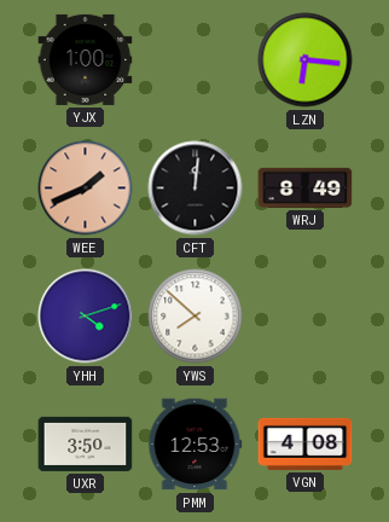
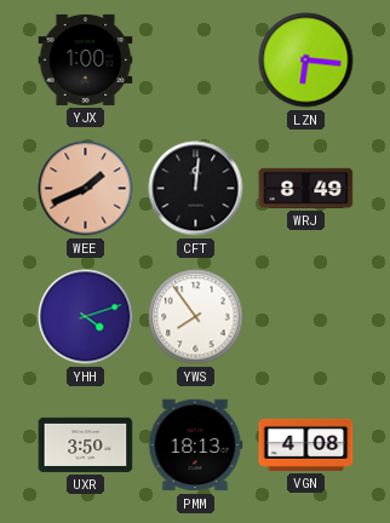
YWS: 7:52 -> 7:54 (196, 317)
PMM: 12:53 -> 18:13 (196, 446)
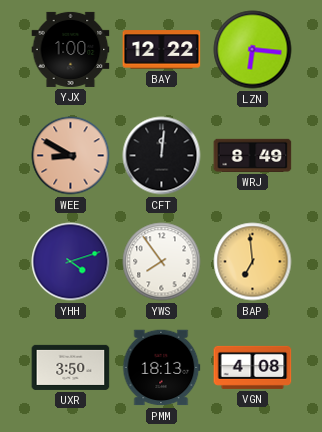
BAY: none -> 12:22 (162, 50)
WEE: 1:41 -> 8:50 (71, 156)
BAP: none -> 6:59 (253, 262)
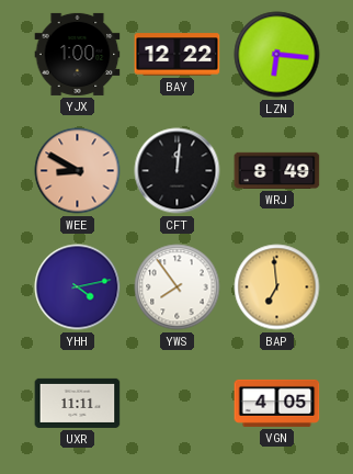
YHH: 4:12 -> 4:13 (78, 287)
UXR: 3:50 -> 11:11 (78, 403)
PMM: 18:13 -> none (162, 368)
VGN: 4:08 -> 4:05 (277, 403)
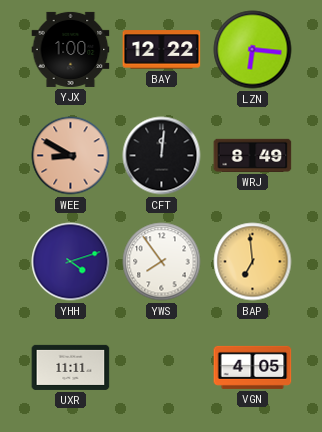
YHH: 4:13 -> 4:12 (71, 262)
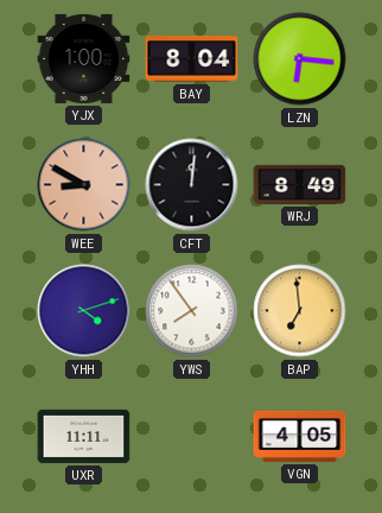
BAY: 12:22 -> 8:04 (192, 59)
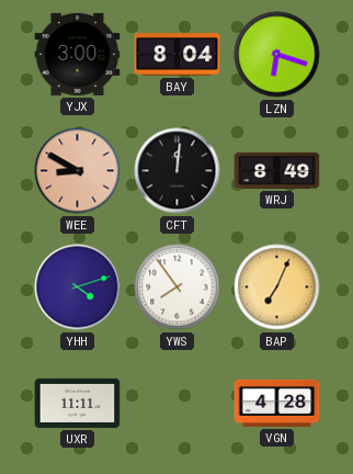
YJX: 1:00 -> 3:00 (78, 54)
LZN: 6:16 -> 6:18 (277, 55)
BAP: 6:59 -> 7:04 (277, 287)
VGN: 4:05 -> 4:28 (277, 403)
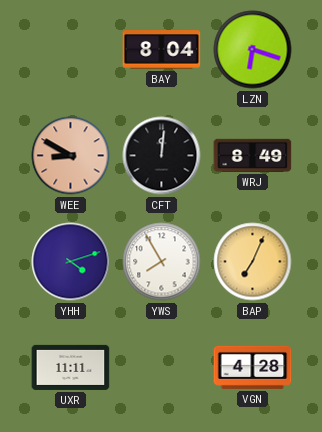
YJX: 3:00 -> none (78, 54)
YWS: 7:54 -> 7:55 (162, 262)
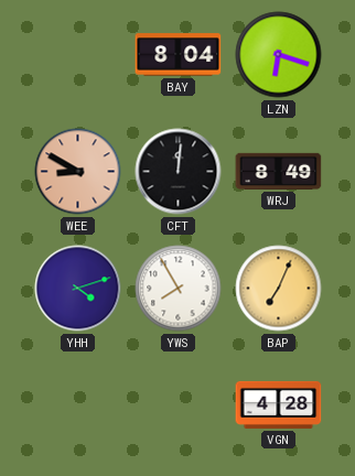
UXR: 11:11 -> none (71, 367)
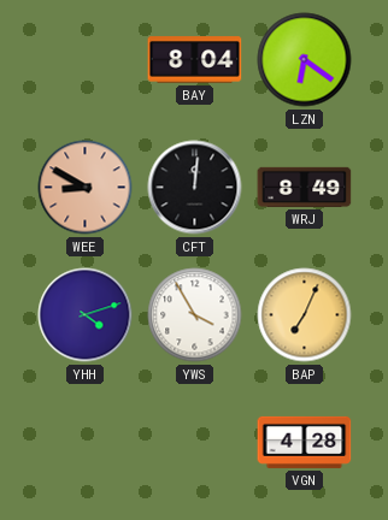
LZN: 6:18 -> 6:21 (305, 60)
YWS: 7:55 -> 3:55 (195, 315)
